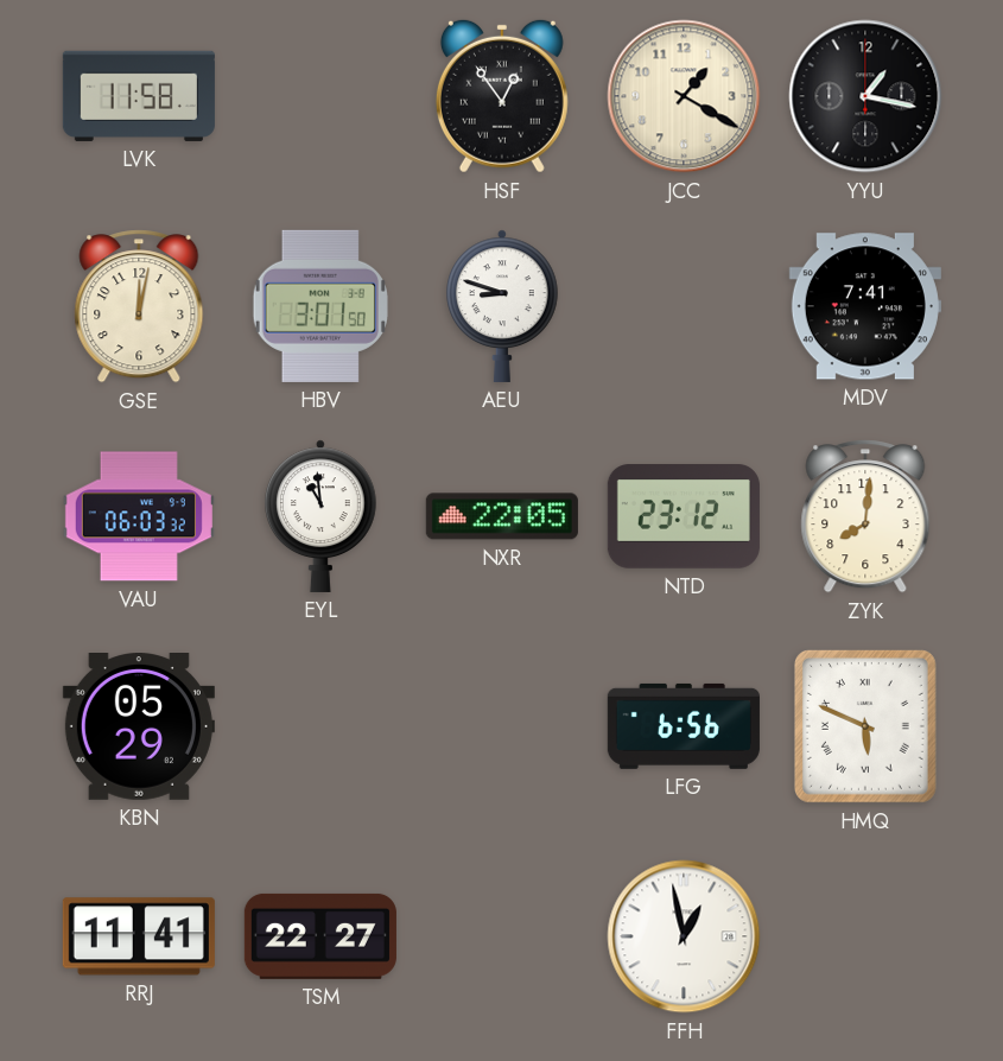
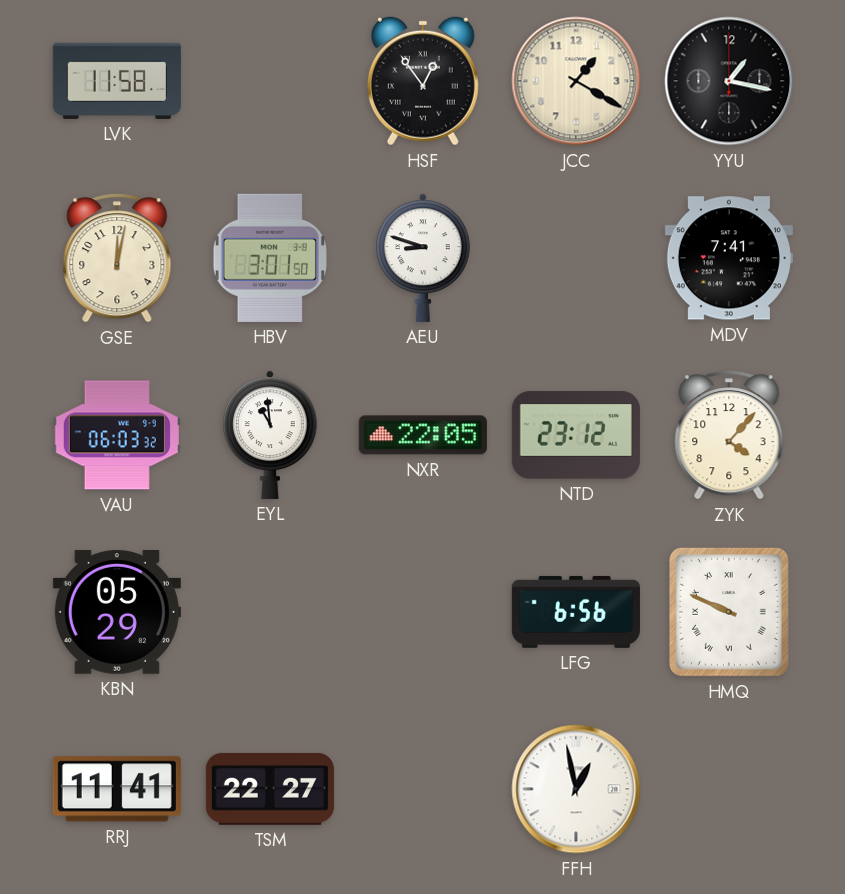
ZYK: 8:01 -> 4:07 (729, 435)
HMQ: 5:49 -> 9:49 (729, 612)
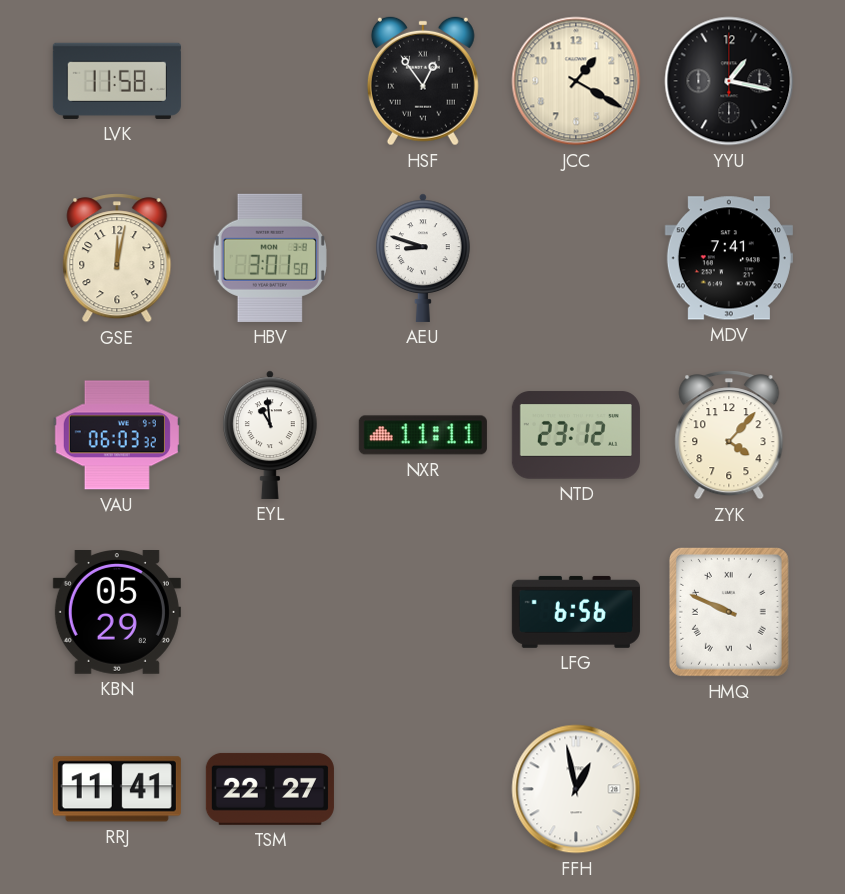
NXR: 22:05 -> 11:11 (423, 435)
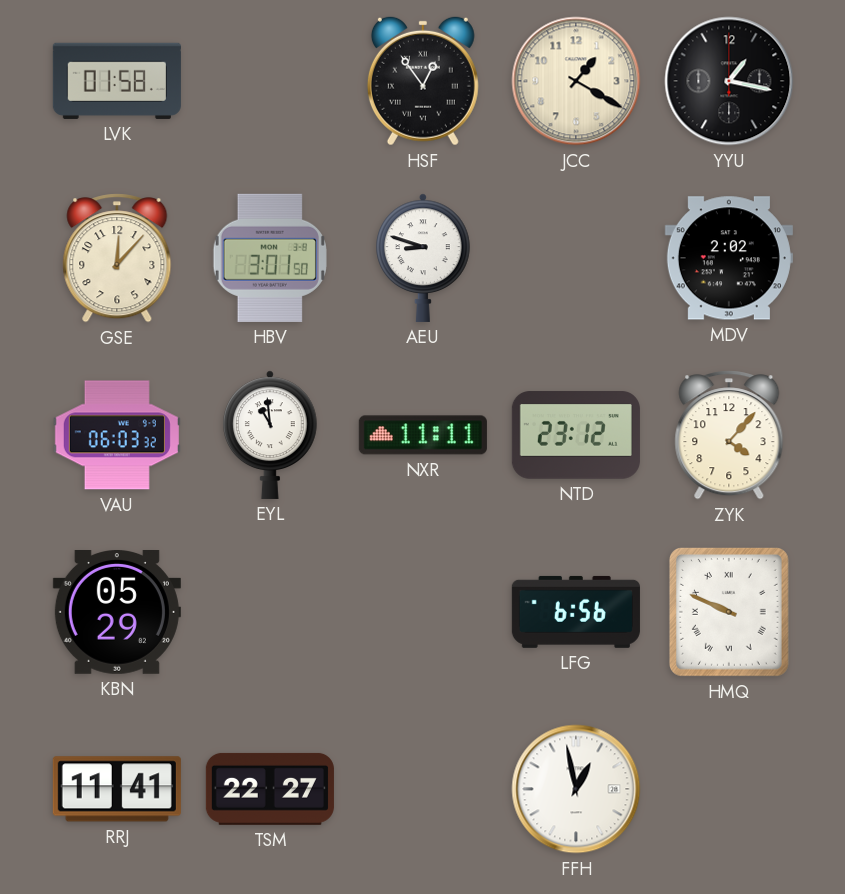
LVK: 11:58 -> 01:58 (117, 81)
GSE: 12:02 -> 12:07 (117, 258)
MDV: 7:41 -> 2:02 (729, 258)
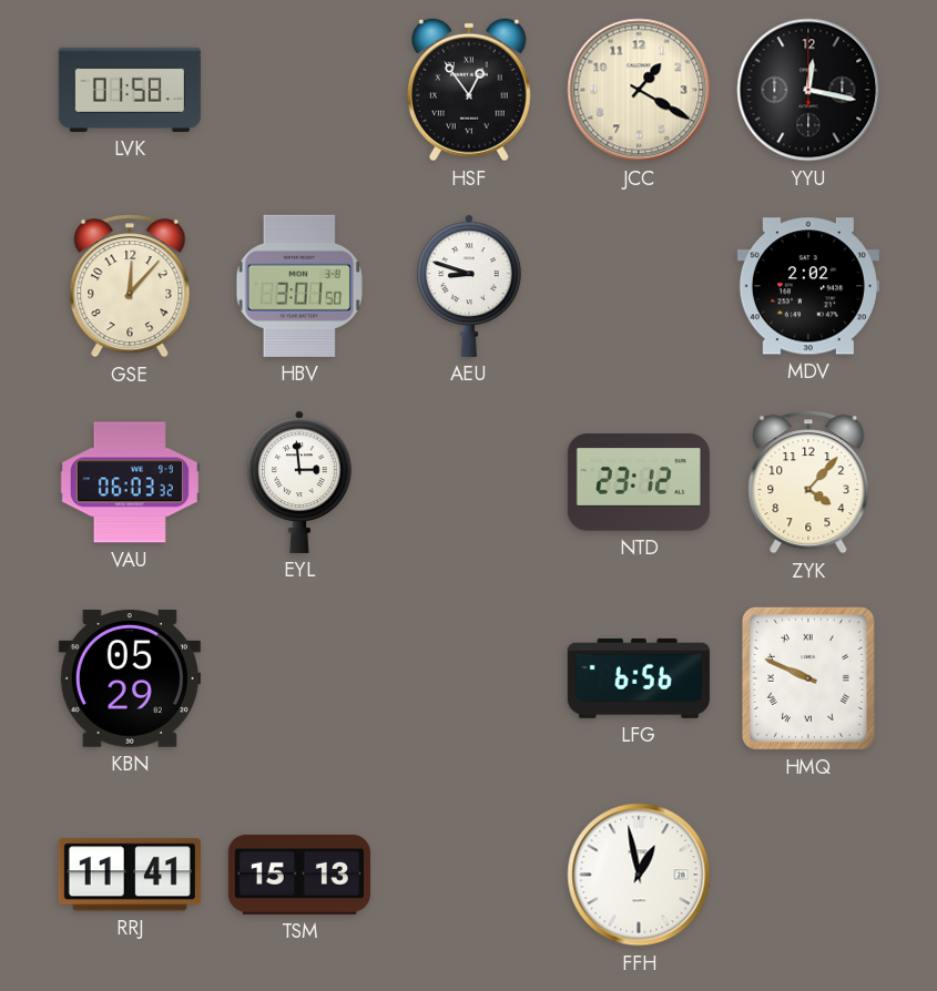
YYU: 1:17 -> 12:17 (808, 90)
EYL: 10:59 -> 2:59 (301, 482)
NXR: 11:11 -> none (423, 435)
TSM: 22:27 -> 15:13 (299, 875)
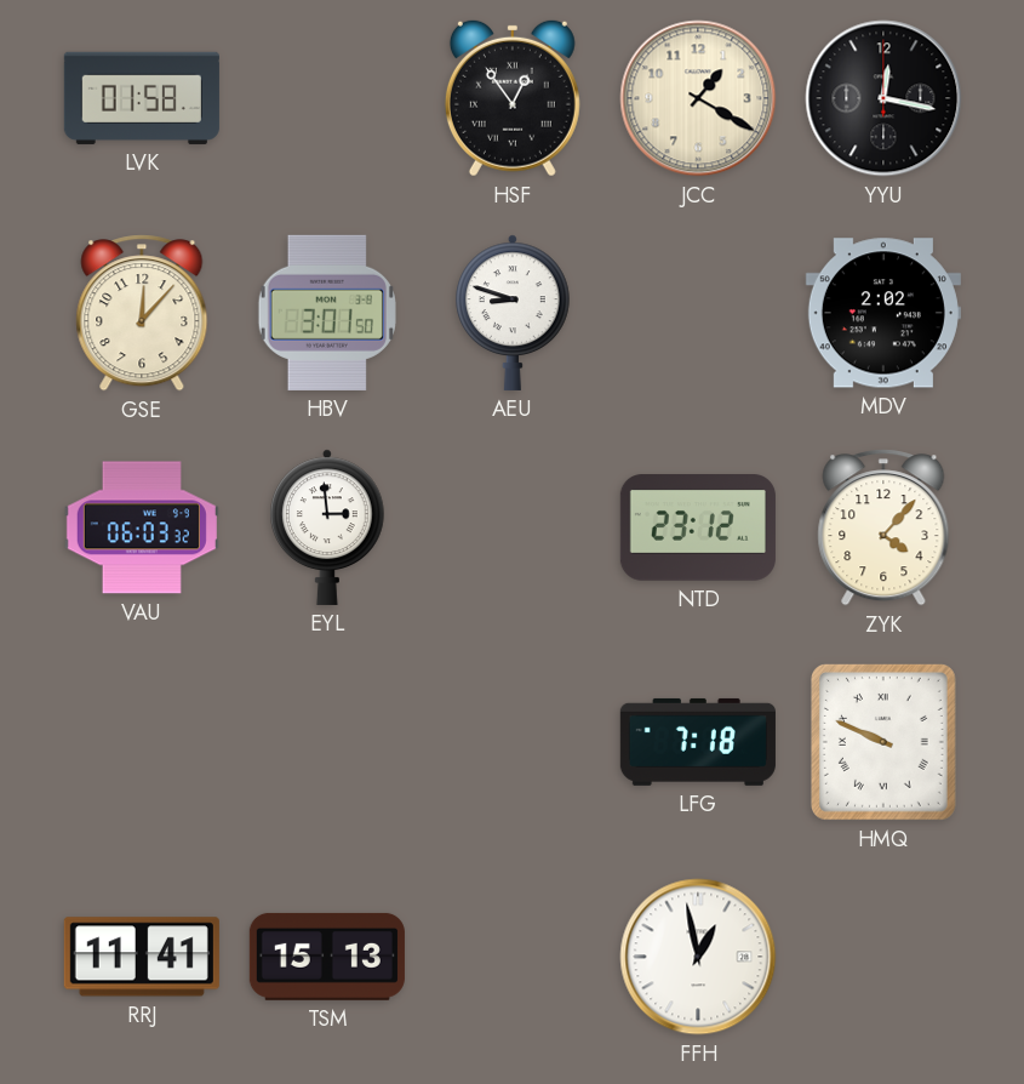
KBN: 05:29 -> none (130, 680)
LFG: 6:56 -> 7:18 (698, 742)
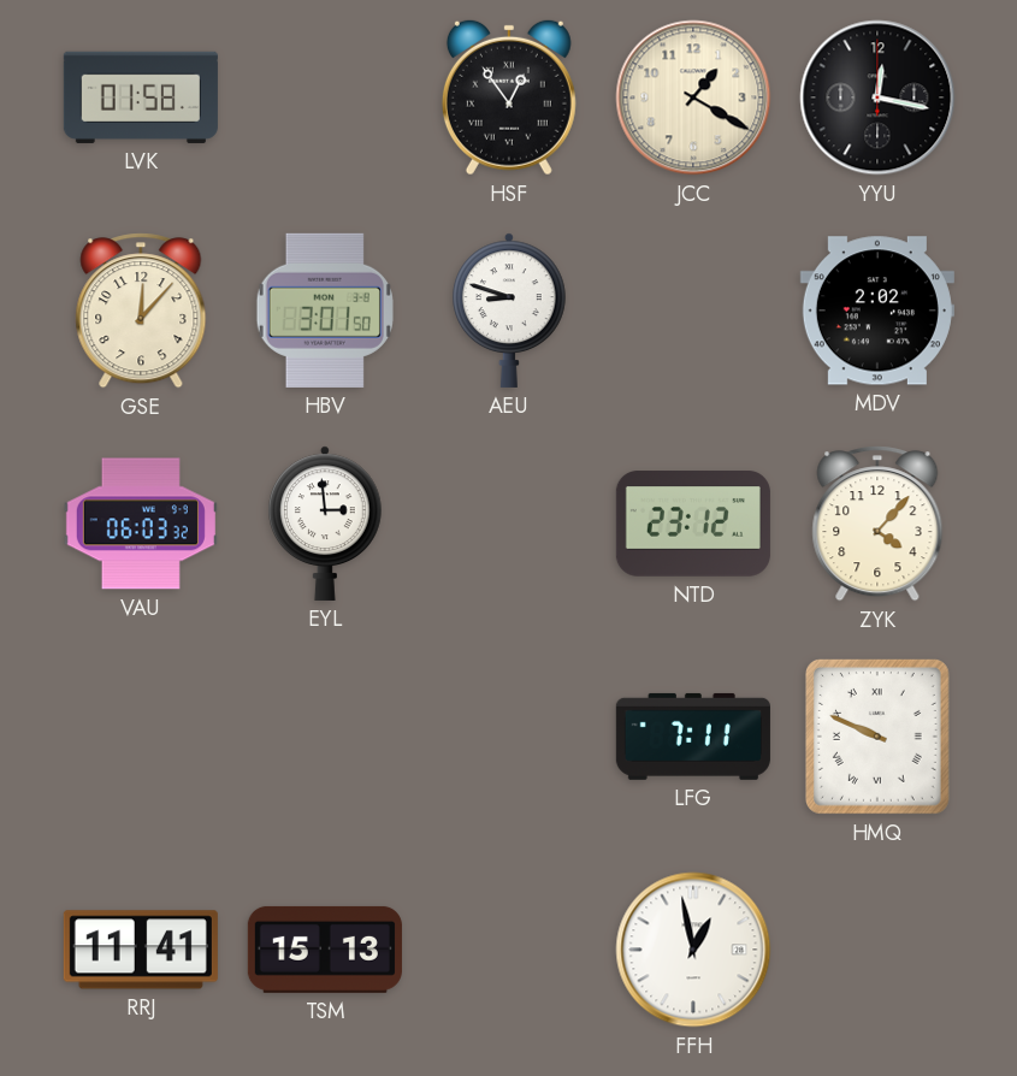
LFG: 7:18 -> 7:11 (693, 737)
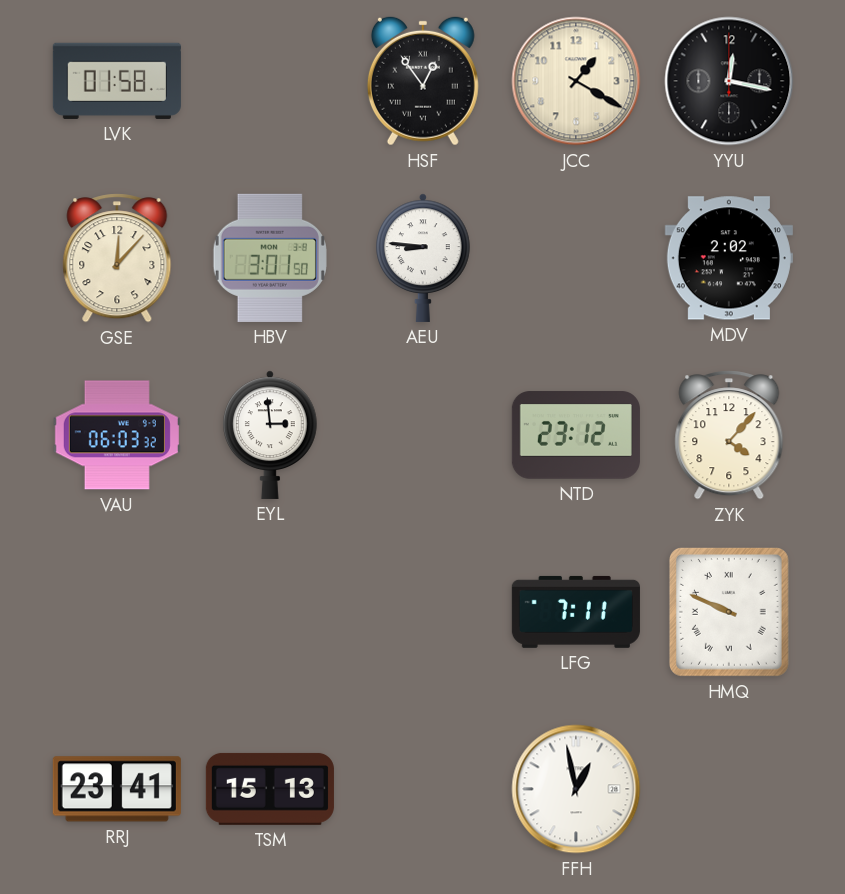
AEU: 8:48 -> 8:46 (424, 258)
RRJ: 11:41 -> 23:41 (117, 789)
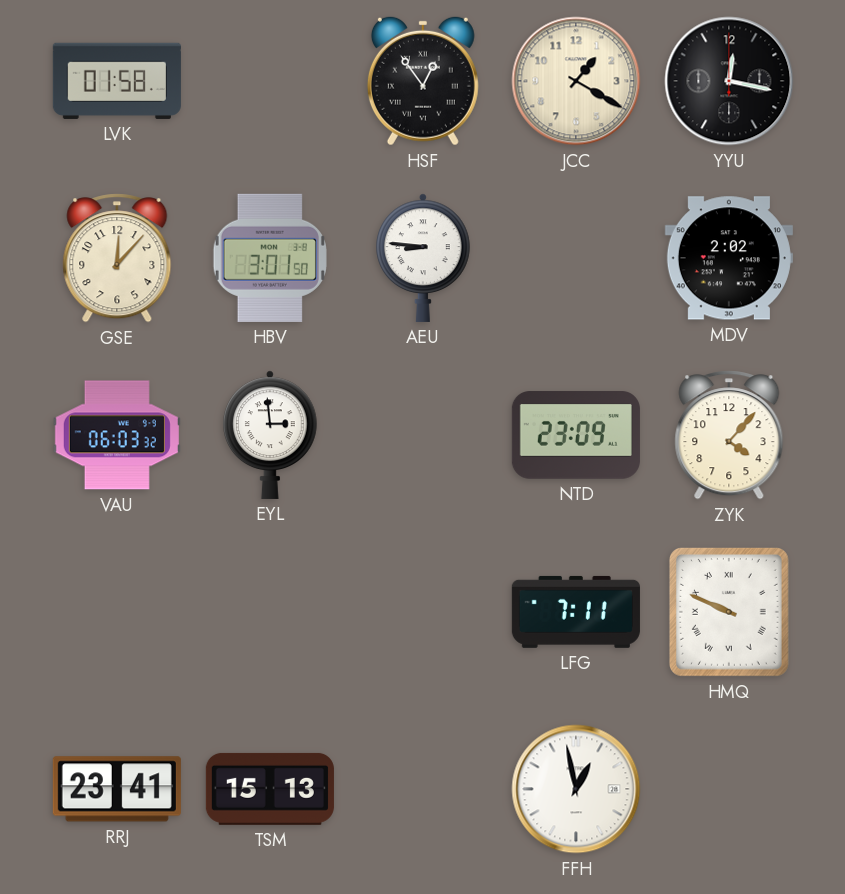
NTD: 23:12 -> 23:09 (576, 435)
